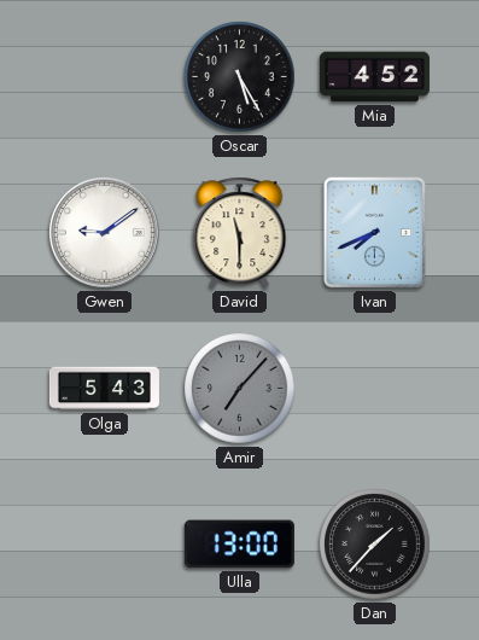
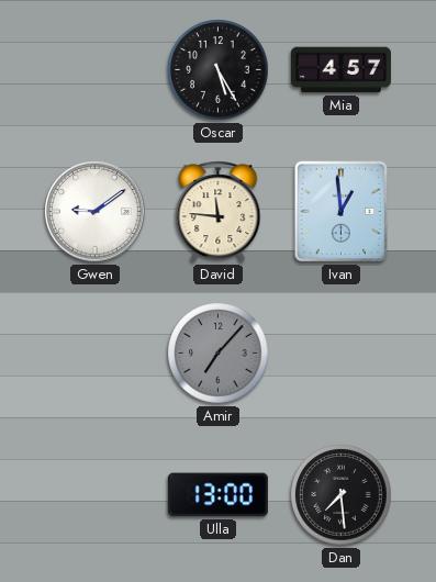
Mia: 4:52 -> 4:57 (340, 70)
David: 11:30 -> 11:46 (219, 212)
Ivan: 7:41 -> 12:59 (342, 212)
Olga: 5:43 -> none (104, 389)
Dan: 1:37 -> 7:29 (342, 495)
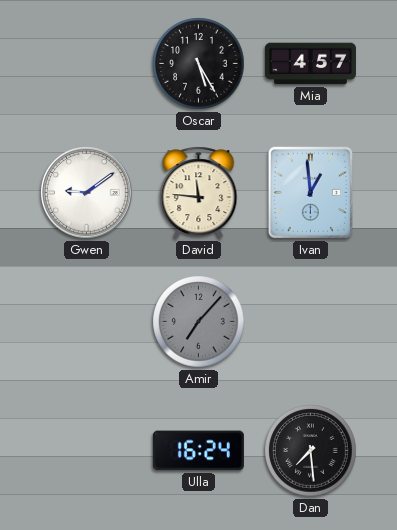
Ulla: 13:00 -> 16:24 (198, 451)
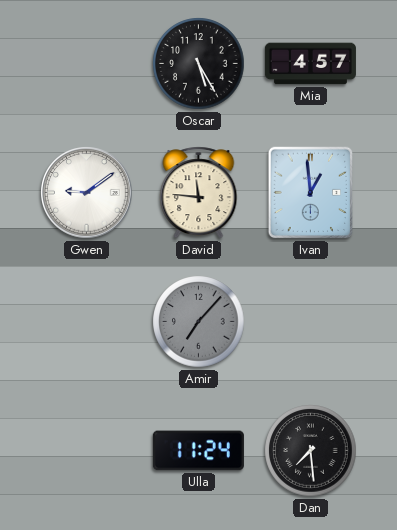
Ulla: 16:24 -> 11:24 (198, 451)
